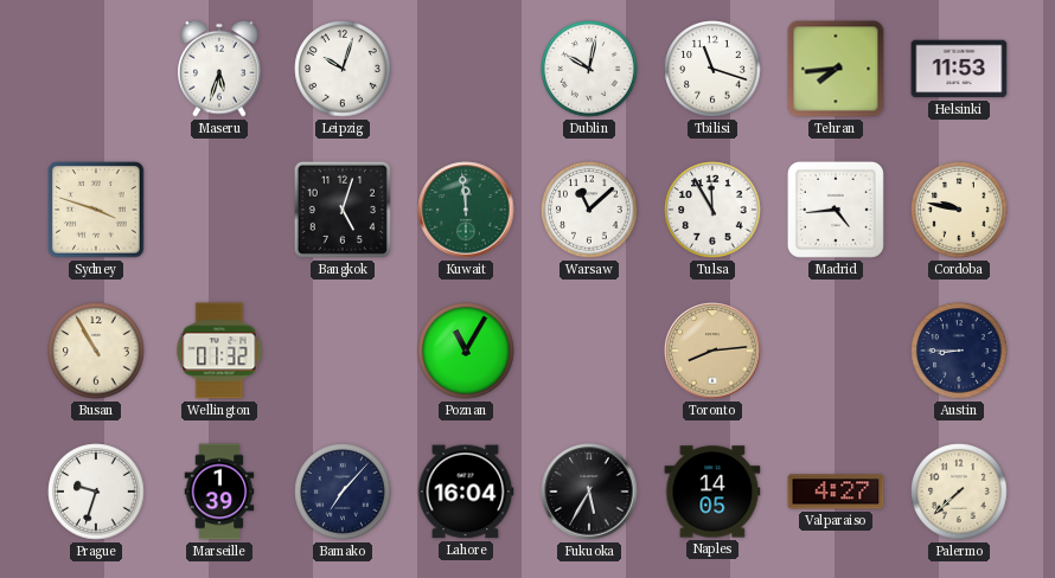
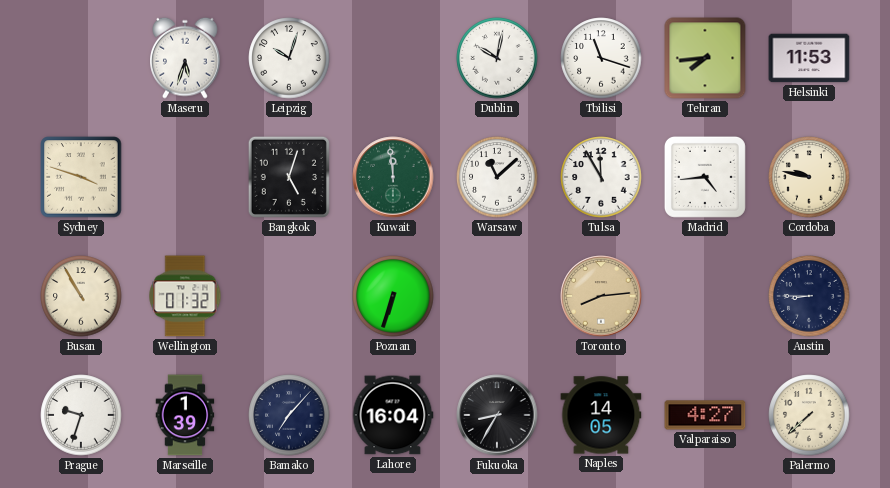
Poznan: 11:05 -> 6:33 (393, 296)
Fukuoka: 5:35 -> 8:35 (497, 415)
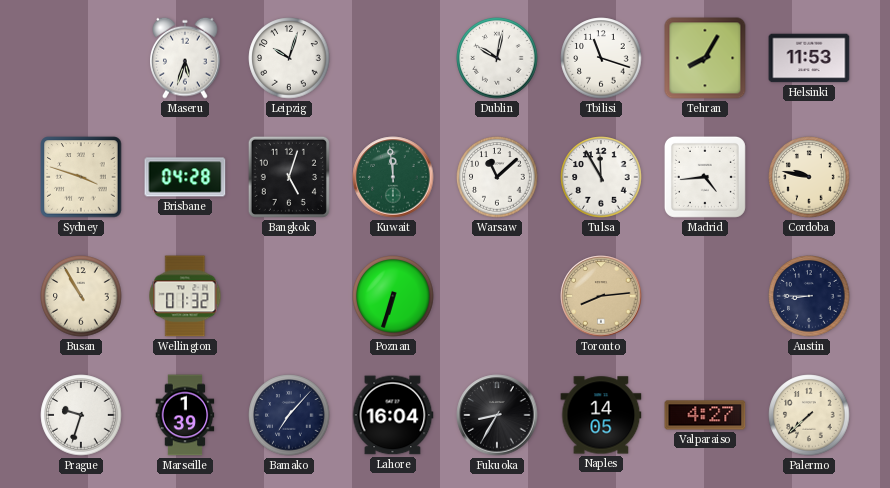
Tehran: 7:44 -> 8:05 (705, 58)
Brisbane: none -> 04:28 (185, 177)
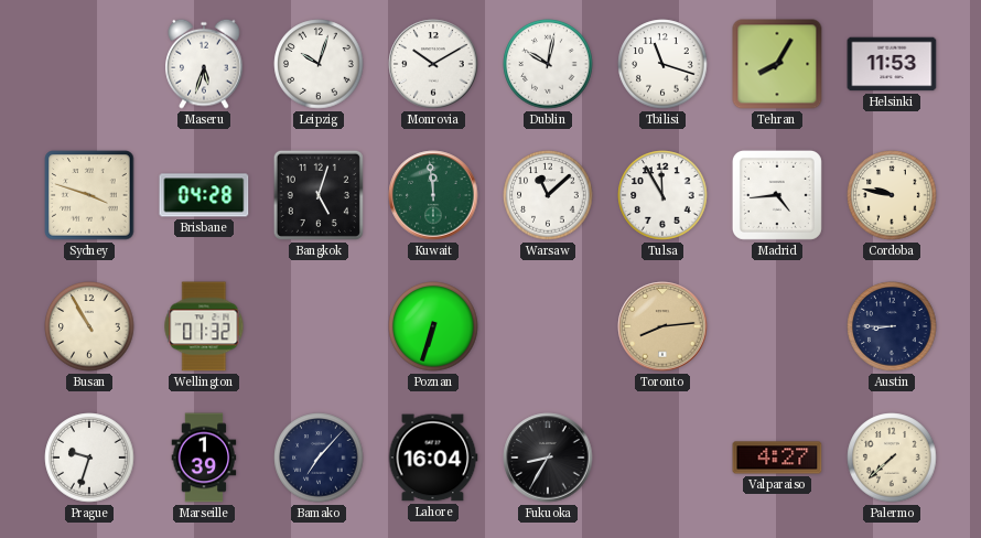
Monrovia: none -> 10:10 (433, 64)
Naples: 14:05 -> none (601, 415)
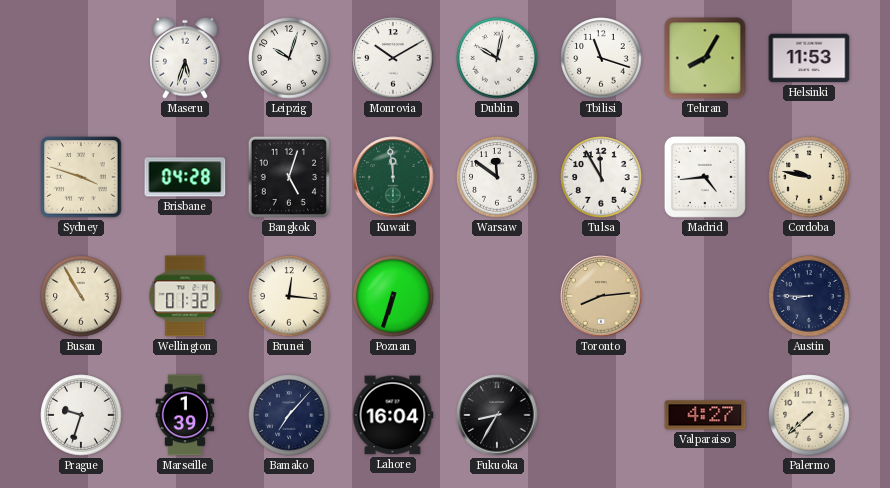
Warsaw: 11:08 -> 11:51 (497, 177)
Brunei: none -> 12:16 (289, 296)
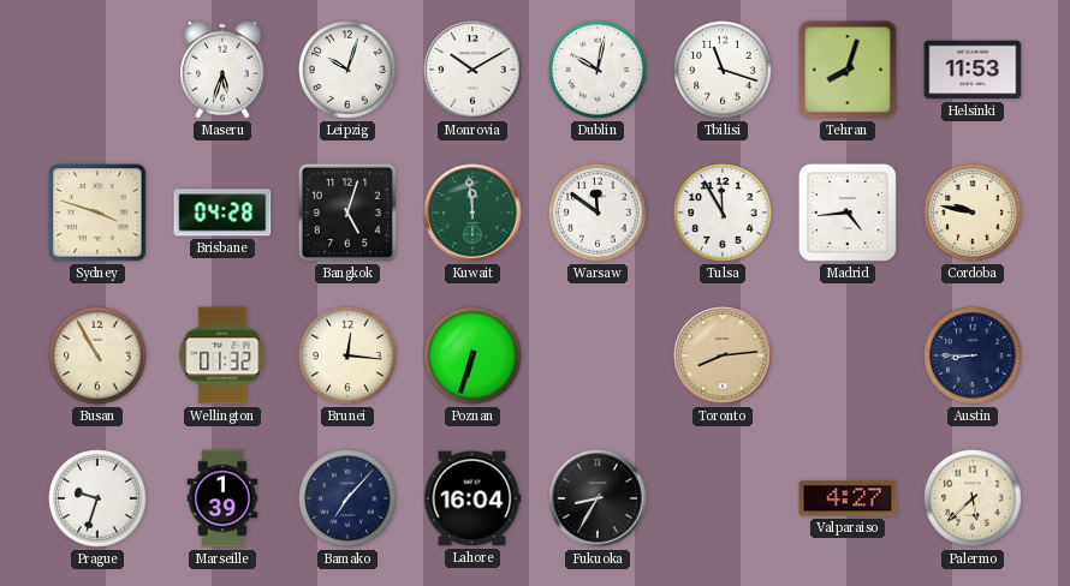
Tehran: 8:05 -> 8:03 (848, 70)
Palermo: 7:38 -> 5:38 (973, 498)
